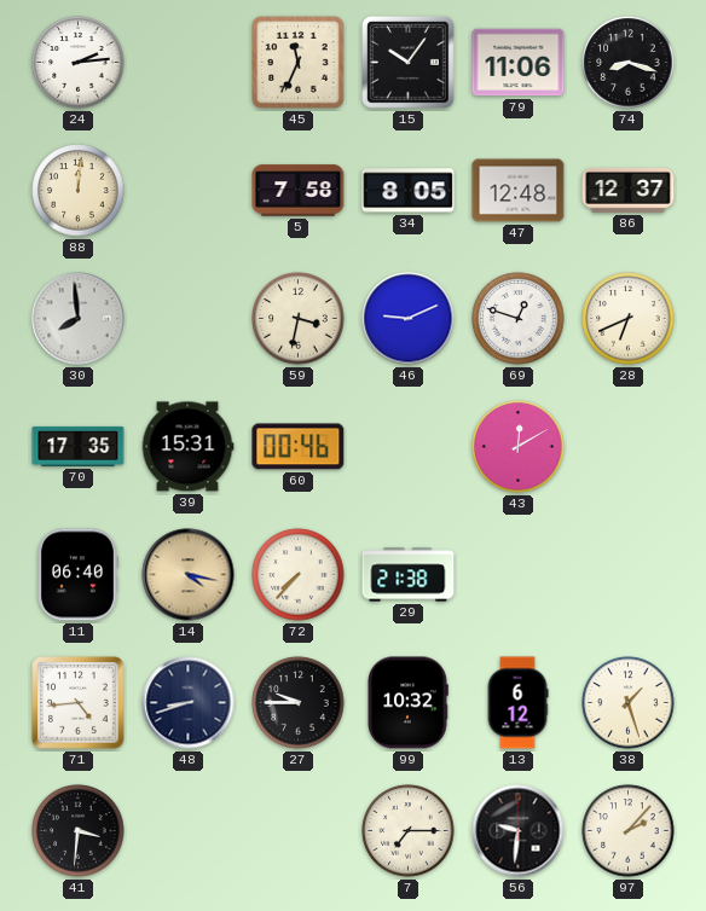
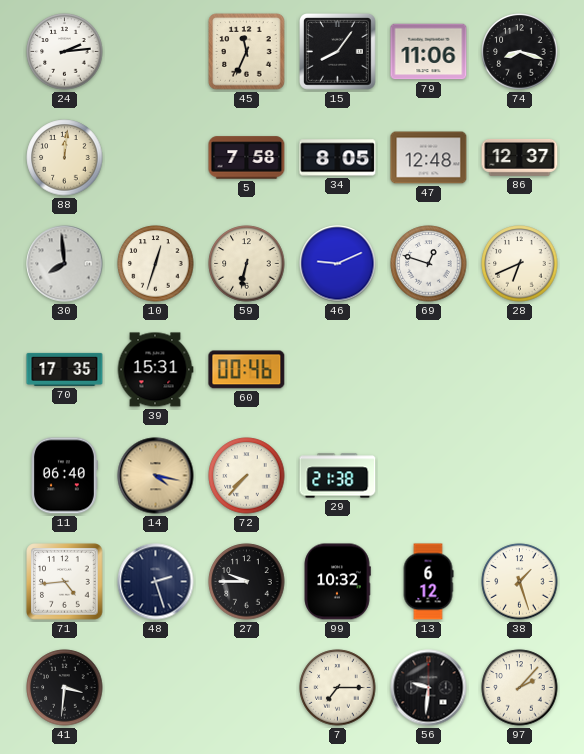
15: 10:06 -> 8:06 (338, 52)
10: none -> 12:33 (156, 264)
59: 3:32 -> 6:32 (247, 264)
43: 12:10 -> none (519, 447)
48: 8:42 -> 2:27 (156, 582)
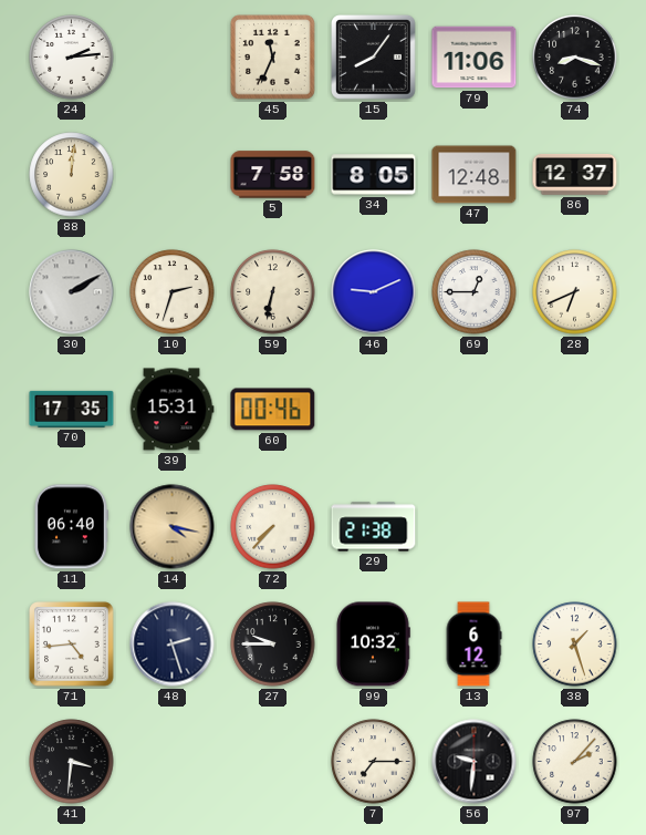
30: 7:59 -> 2:10 (72, 292)
10: 12:33 -> 2:33 (173, 292)
69: 12:48 -> 12:45 (475, 292)
